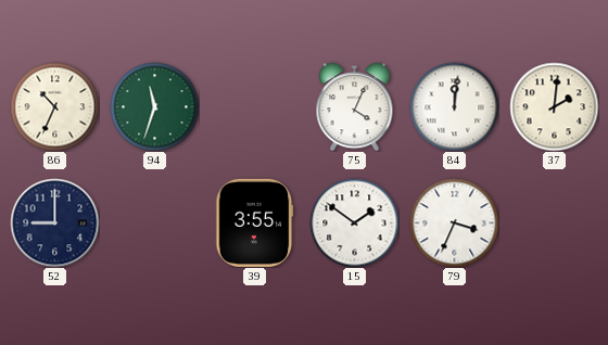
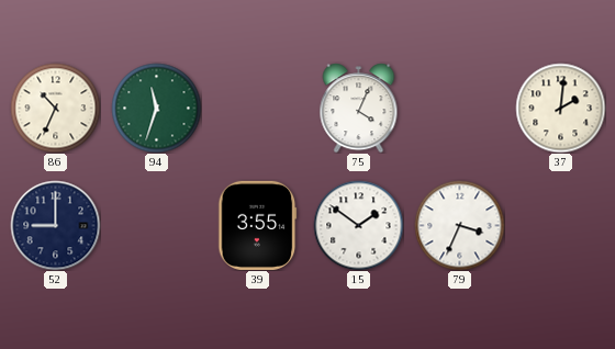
84: 12:01 -> none (454, 106)
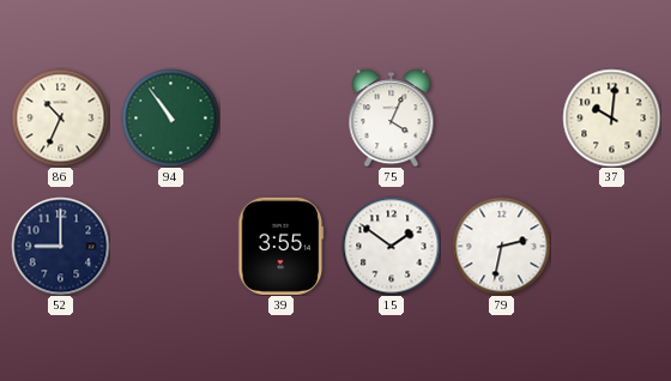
94: 11:33 -> 10:54 (170, 117)
37: 2:01 -> 10:01 (611, 117)
79: 3:34 -> 2:32 (501, 246)
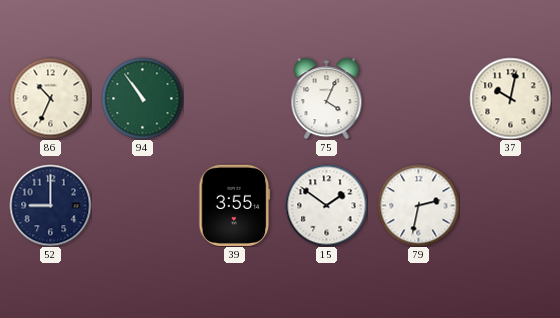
37: 10:01 -> 10:02 (510, 98)
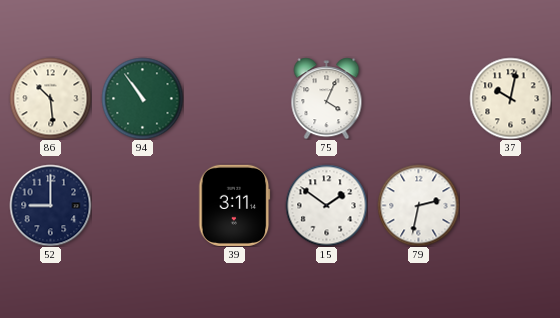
86: 10:34 -> 10:29 (50, 98)
39: 3:55 -> 3:11 (235, 205)
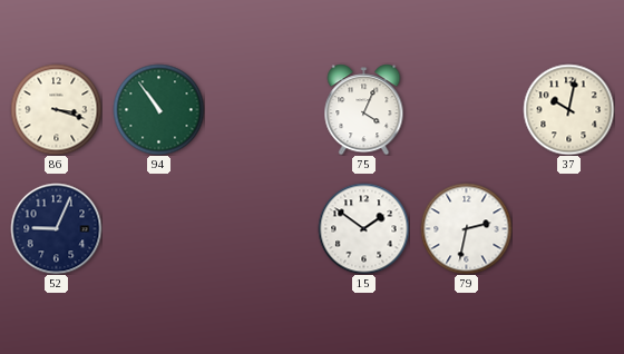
86: 10:29 -> 3:18 (56, 109)
52: 9:00 -> 9:04 (56, 228)
39: 3:11 -> none (235, 205)
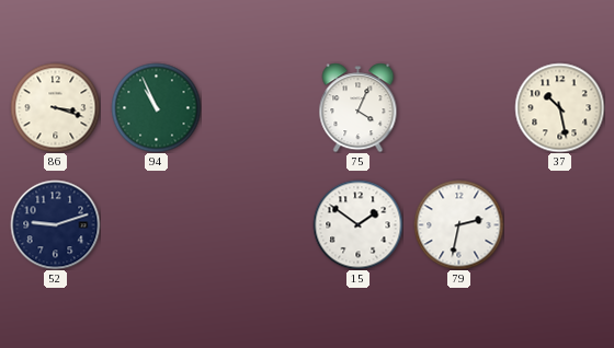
94: 10:54 -> 10:56 (156, 107)
37: 10:02 -> 10:28 (559, 107)
52: 9:04 -> 9:12 (55, 224)
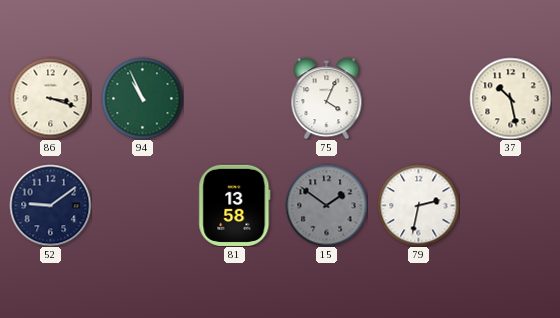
52: 9:12 -> 9:09 (50, 205)
81: none -> 13:58 (235, 205)
15 dial: white -> grey (326, 205)
